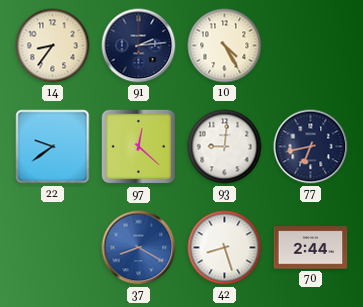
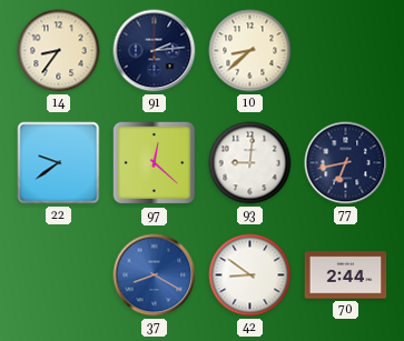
10: 4:25 -> 8:38 (250, 51)
42: 8:27 -> 8:51 (250, 275)
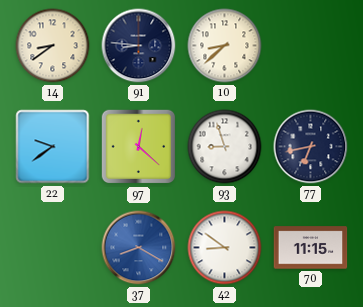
14: 8:36 -> 8:39 (53, 46)
91: 2:14 -> 8:46 (139, 46)
93: 9:01 -> 8:57 (225, 147)
70: 2:44 -> 11:15 (311, 248)
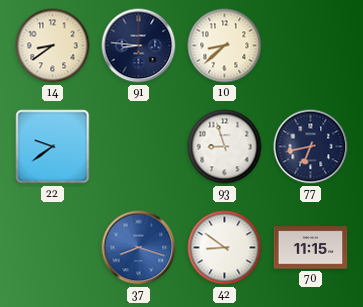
97: 12:22 -> none (139, 147)
37: 8:20 -> 8:18 (139, 248)
